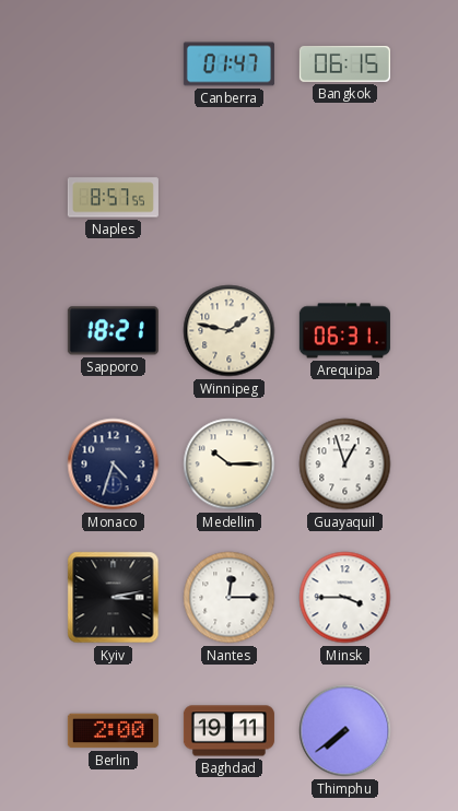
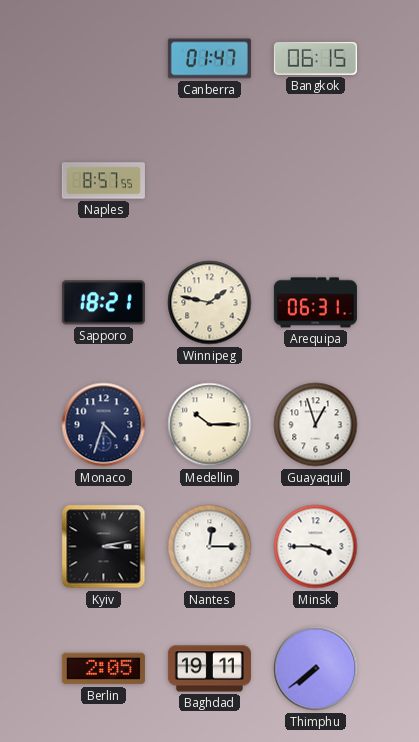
Berlin: 2:00 -> 2:05 (103, 669)
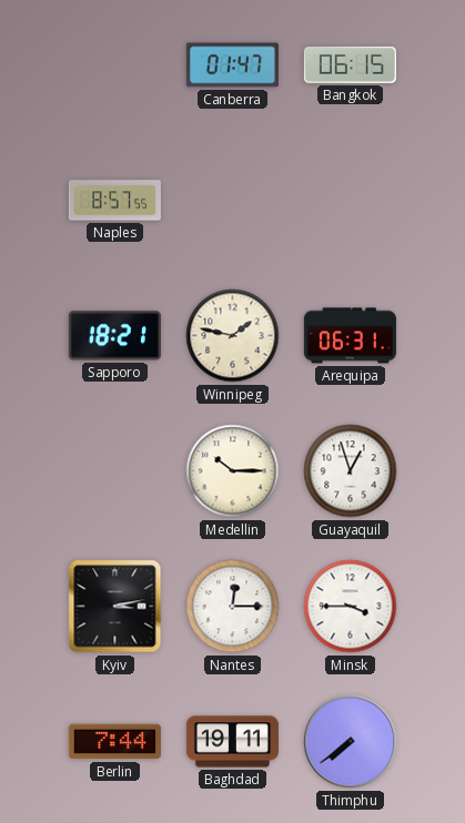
Monaco: 4:33 -> none (104, 425)
Berlin: 2:05 -> 7:44 (114, 742)
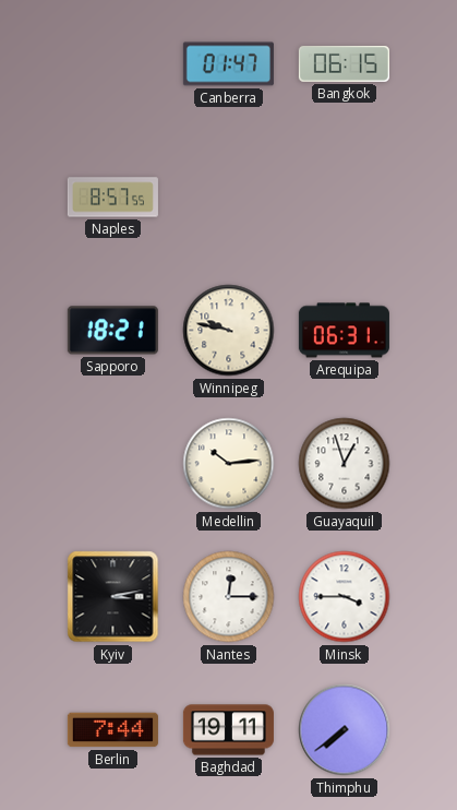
Winnipeg: 1:47 -> 9:47 (229, 331)
Medellin: 10:15 -> 10:14 (229, 464)
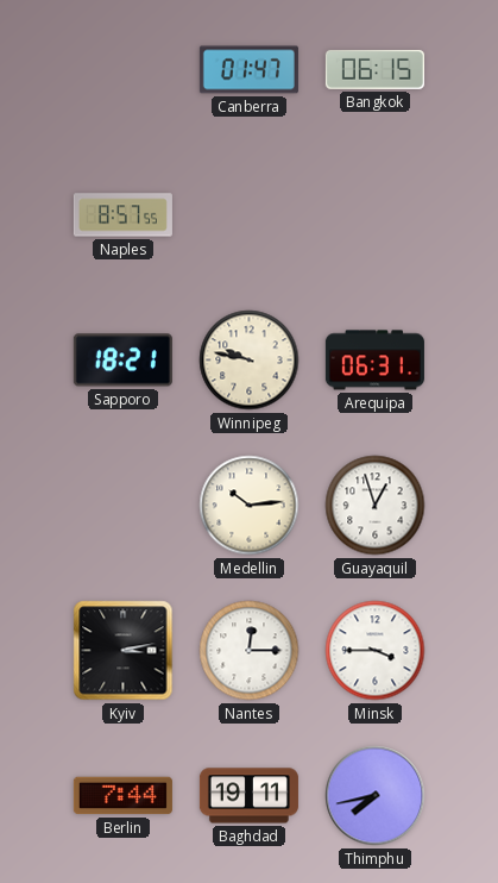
Thimphu: 7:39 -> 7:43 (376, 796)
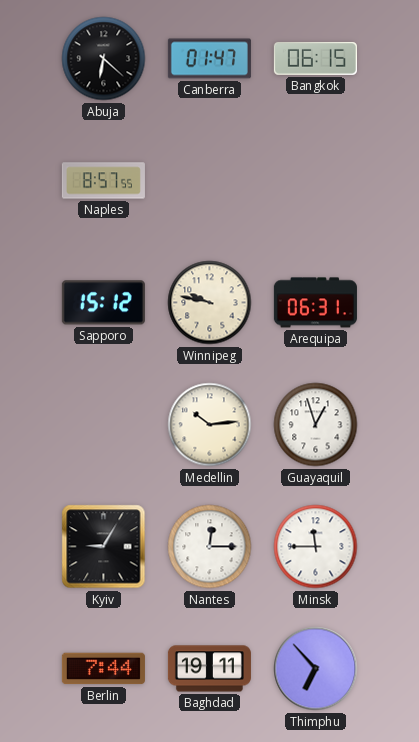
Abuja: none -> 6:22 (104, 59)
Sapporo: 18:21 -> 15:12 (103, 303)
Kyiv: 3:13 -> 9:05 (104, 547)
Minsk: 3:45 -> 11:45 (316, 547)
Thimphu: 7:43 -> 6:53 (316, 669)
